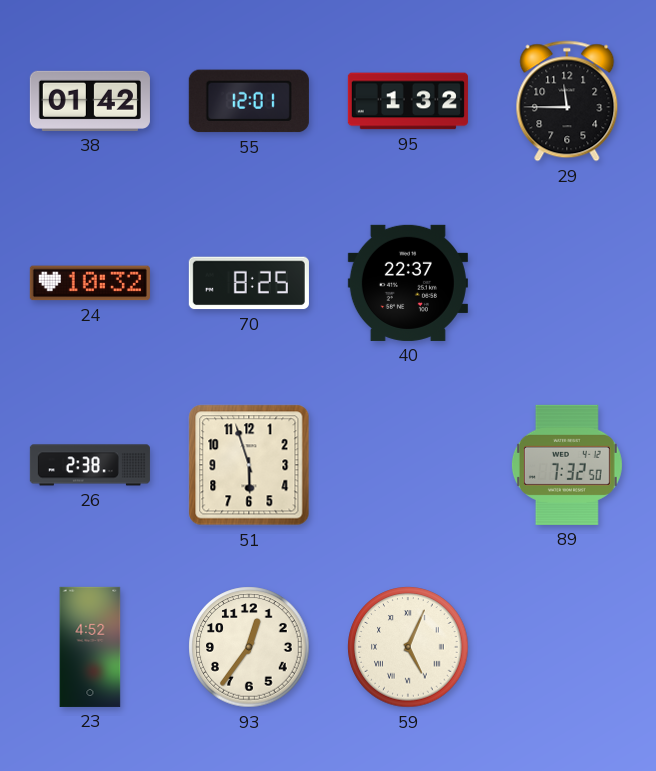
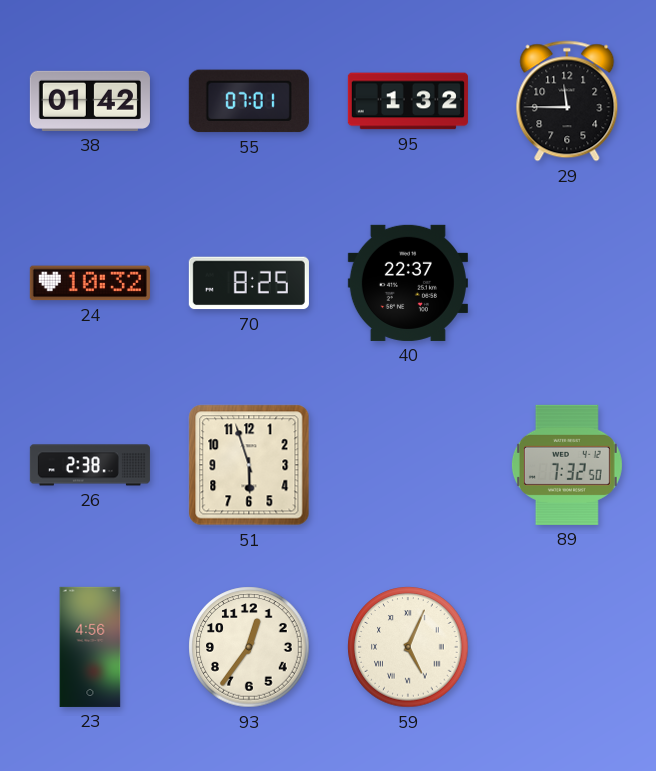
55: 12:01 -> 07:01 (249, 101)
23: 4:52 -> 4:56 (90, 647)
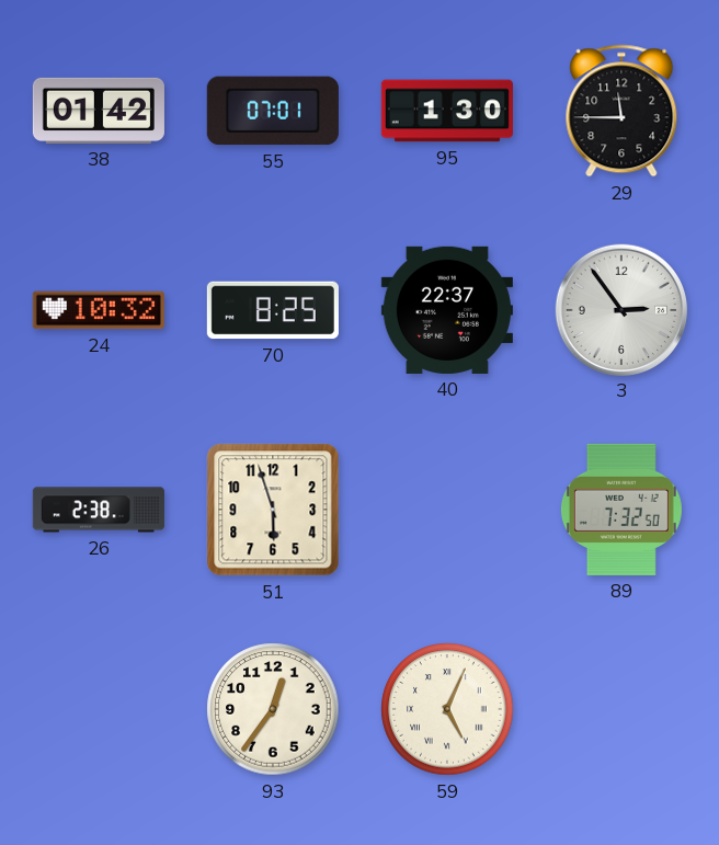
95: 1:32 -> 1:30 (447, 111)
3: none -> 2:54 (620, 309)
23: 4:56 -> none (90, 647)
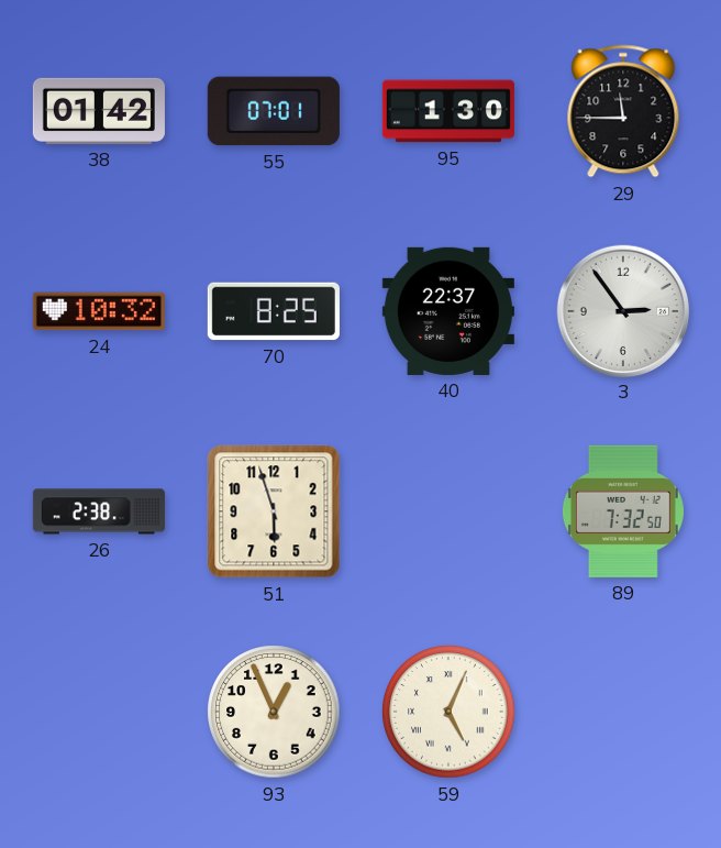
93: 12:36 -> 12:56 (274, 712)
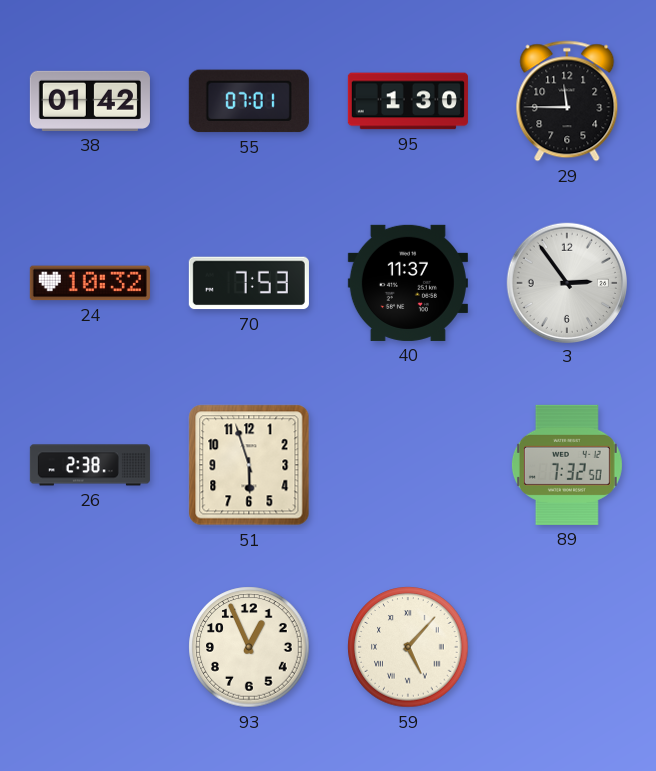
70: 8:25 -> 7:53 (249, 283)
40: 22:37 -> 11:37 (408, 283)
59: 5:04 -> 5:07 (408, 647)
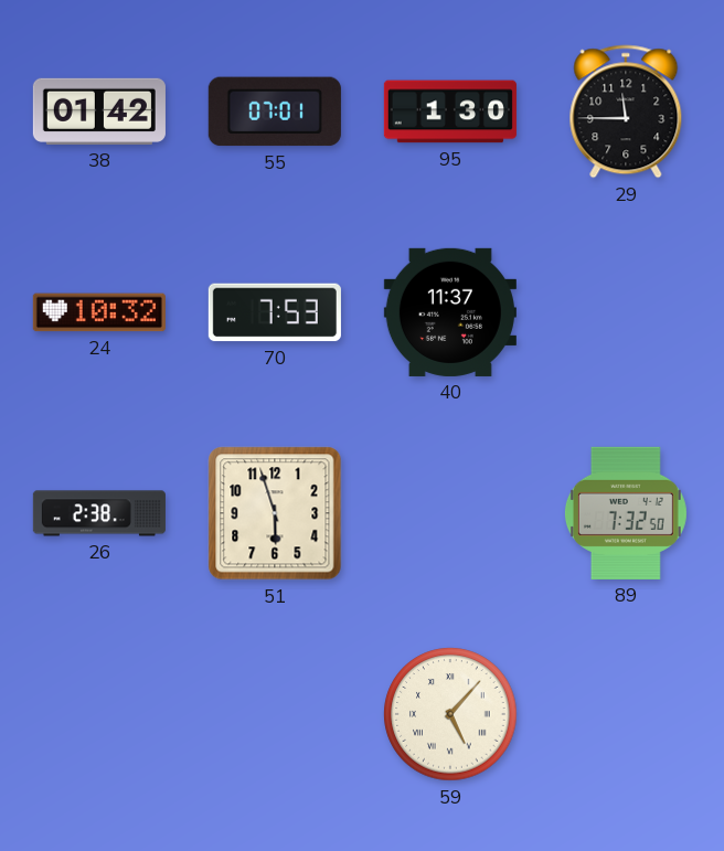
3: 2:54 -> none (566, 282)
93: 12:56 -> none (249, 647)
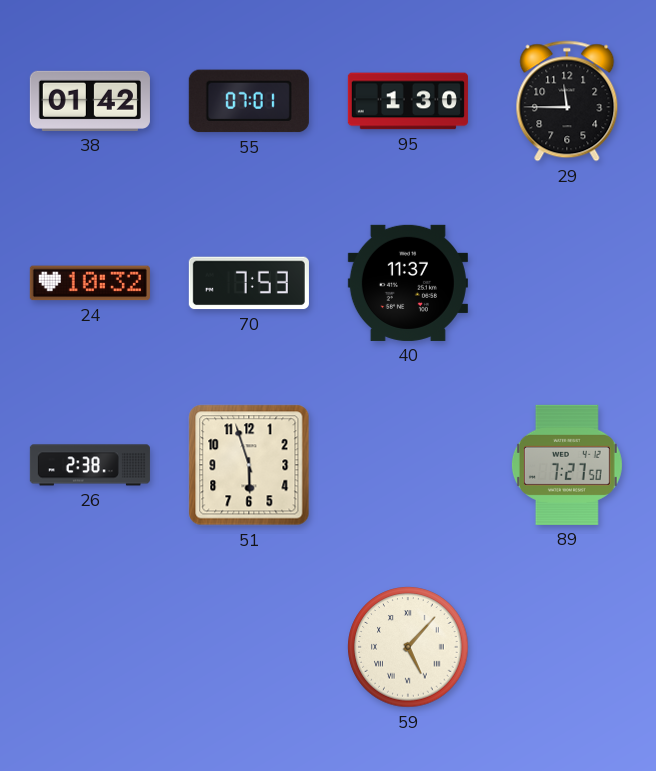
89: 7:32 -> 7:27 (567, 465)
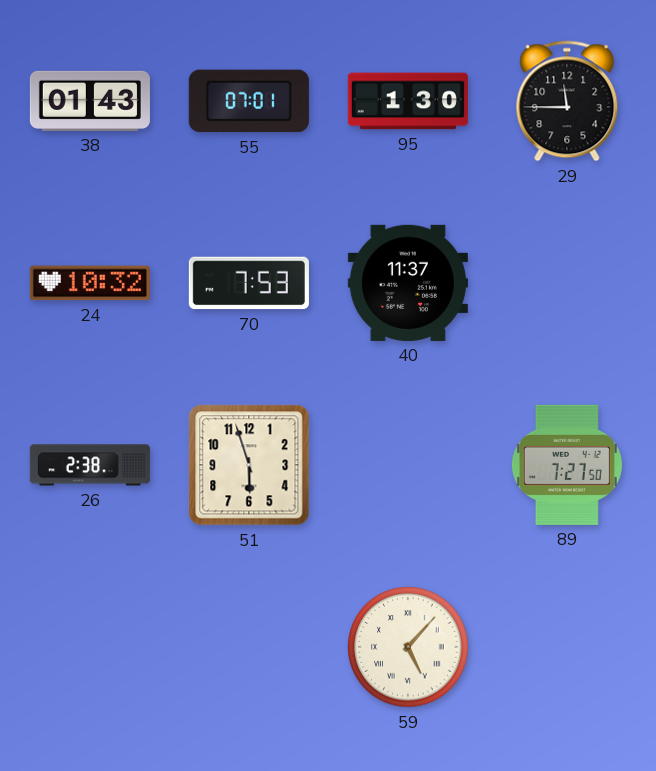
38: 01:42 -> 01:43 (90, 101)
